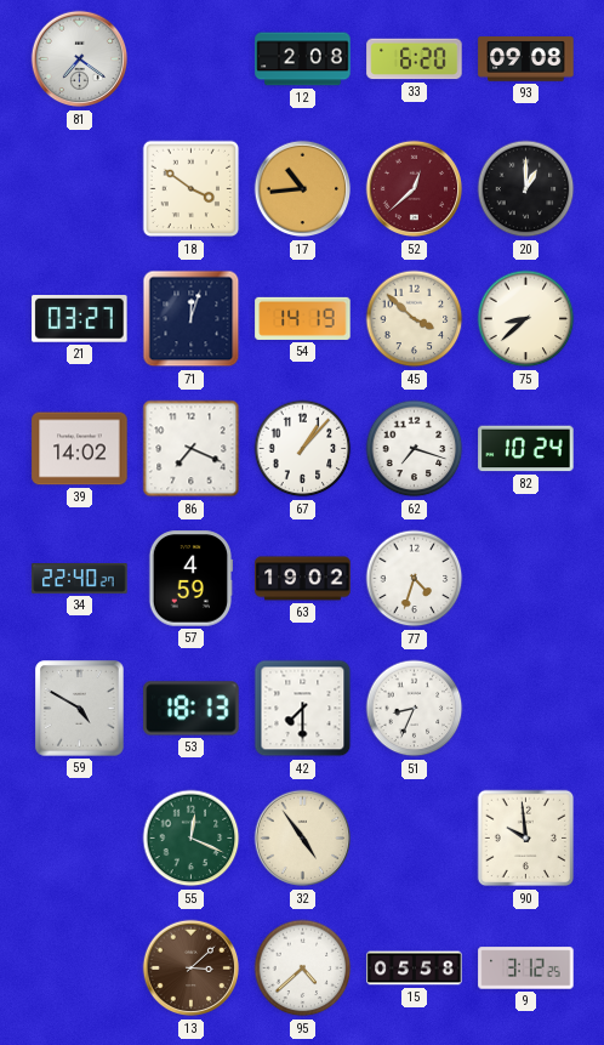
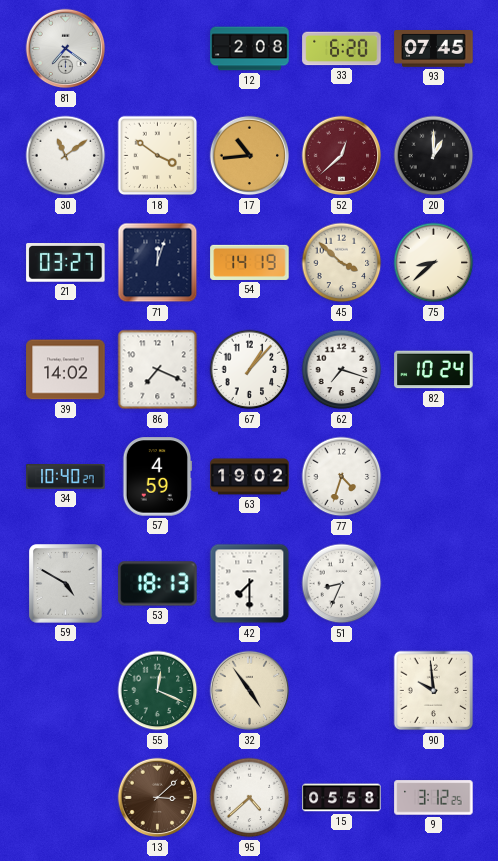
93: 09:08 -> 07:45 (434, 49)
30: none -> 11:09 (66, 156)
34: 22:40 -> 10:40 (66, 477)
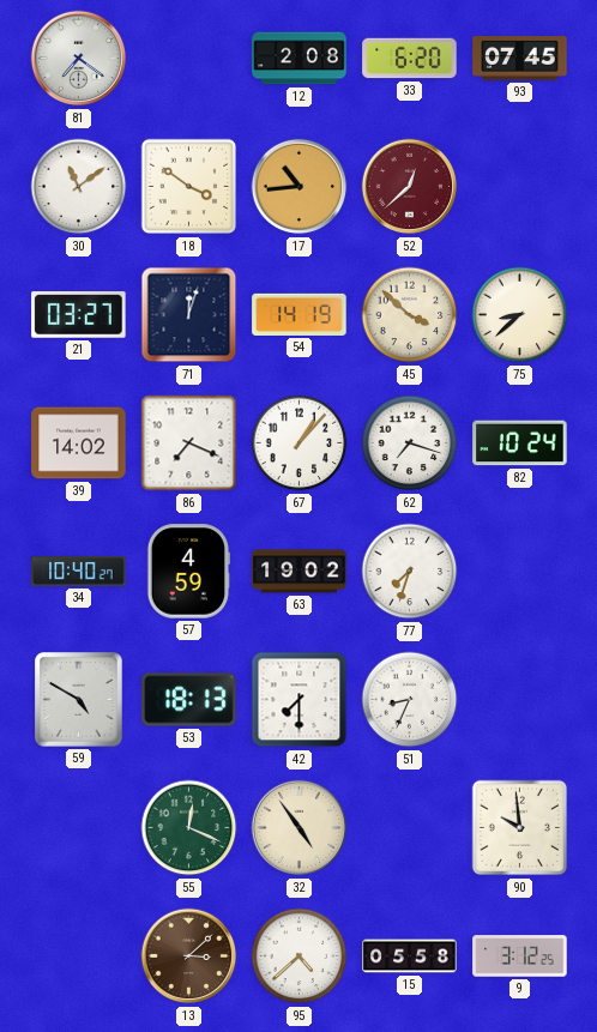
20: 1:00 -> none (434, 156)
77: 4:33 -> 7:33 (410, 572)
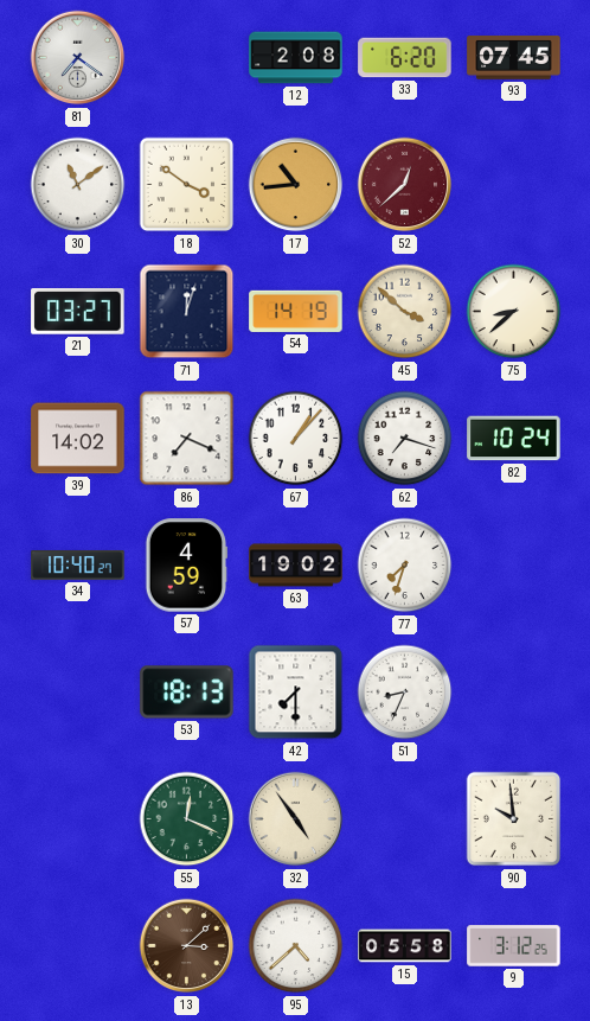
59: 4:50 -> none (79, 700)
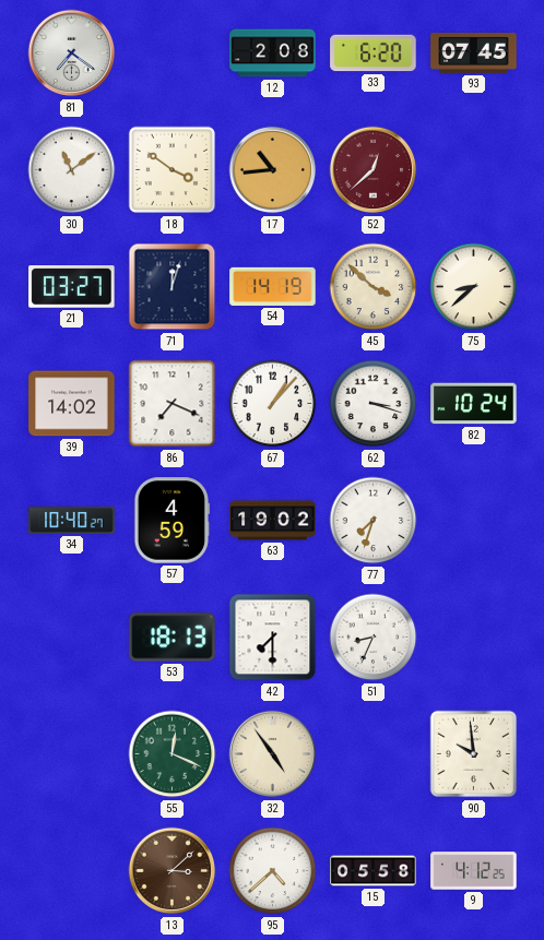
62: 7:18 -> 3:18 (374, 404)
9: 3:12 -> 4:12 (474, 871)
